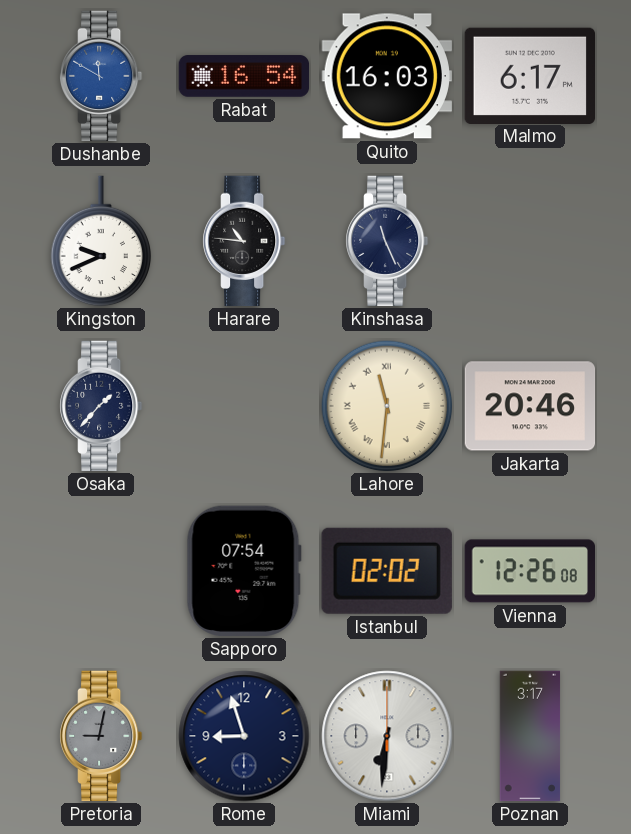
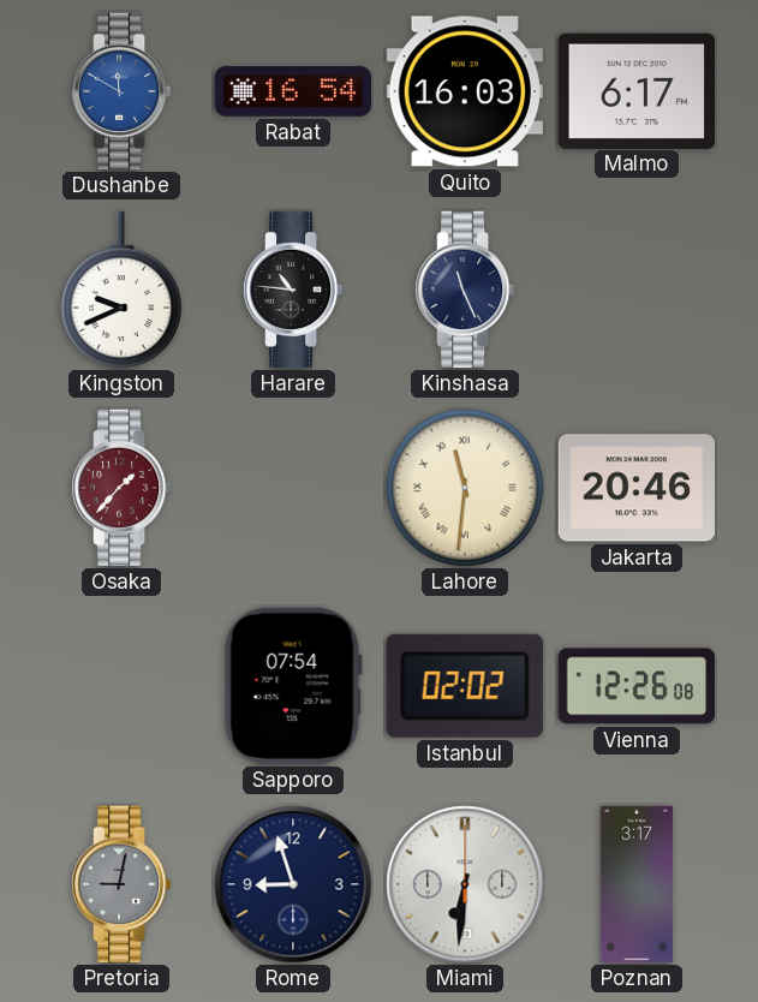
Osaka dial: navy -> burgundy (123, 488)
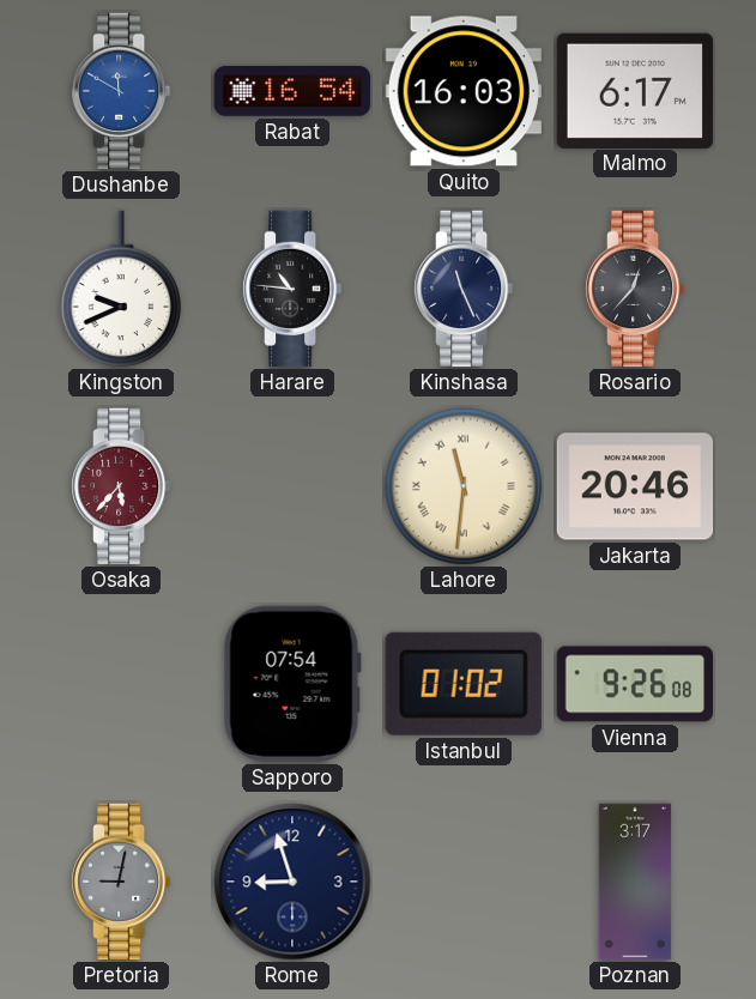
Rosario: none -> 12:37 (636, 289)
Osaka: 1:37 -> 5:37 (122, 486)
Istanbul: 02:02 -> 01:02 (464, 684)
Vienna: 12:26 -> 9:26 (634, 684)
Miami: 6:31 -> none (465, 884)
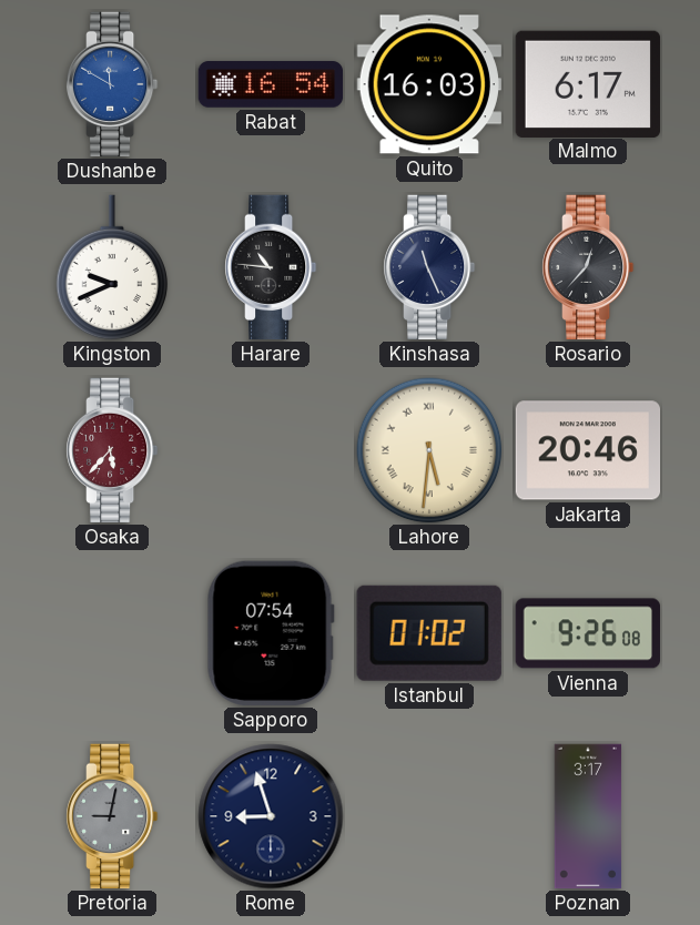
Lahore: 11:31 -> 5:31 (429, 450)
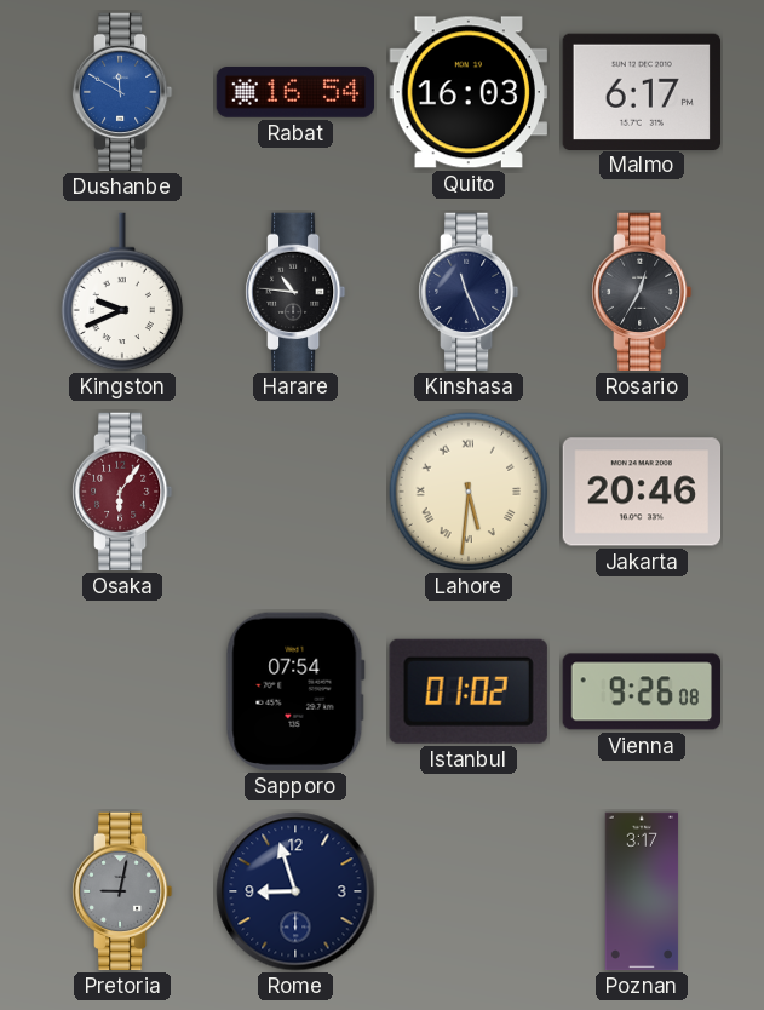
Rosario: 12:37 -> 12:35 (643, 292)
Osaka: 5:37 -> 6:06 (123, 492)
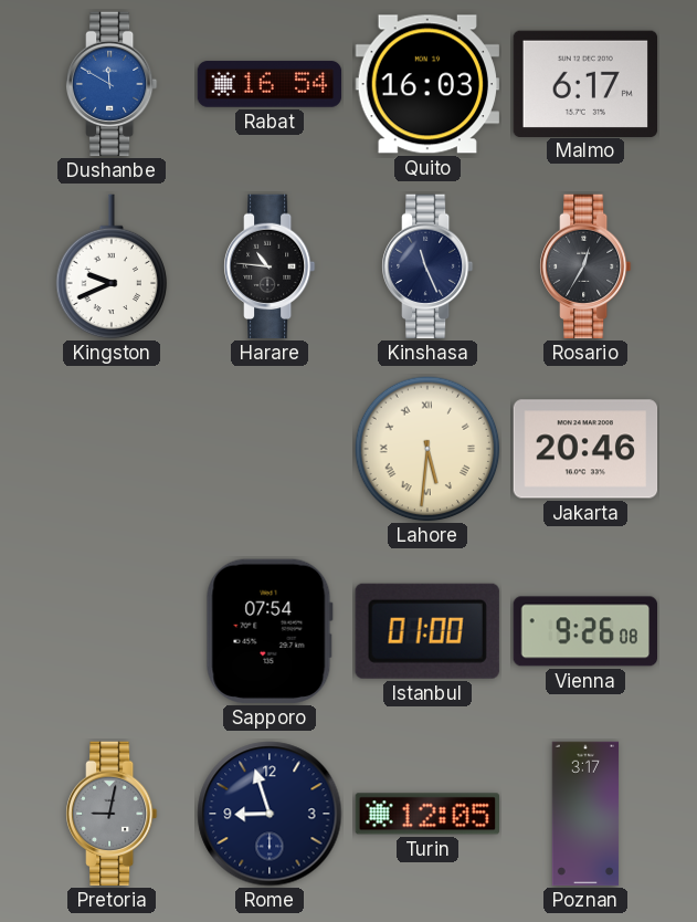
Osaka: 6:06 -> none (123, 492)
Istanbul: 01:02 -> 01:00 (427, 631)
Turin: none -> 12:05 (426, 814)
